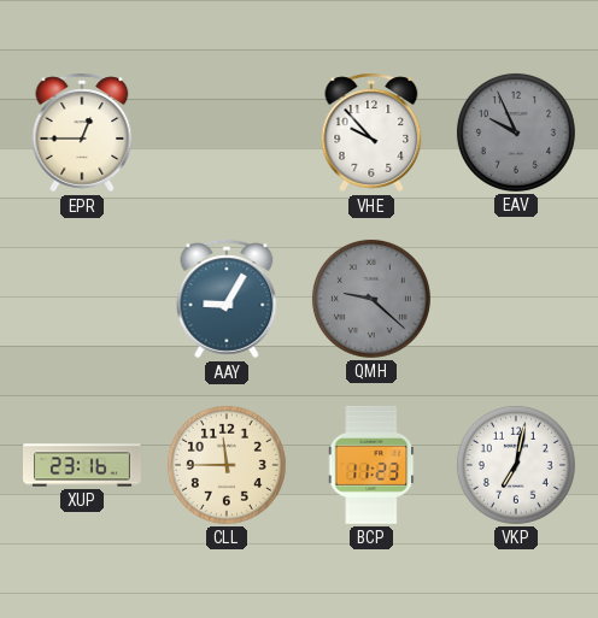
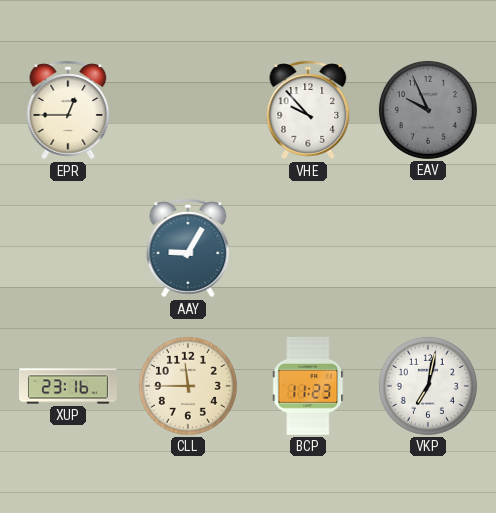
QMH: 9:22 -> none (371, 299)
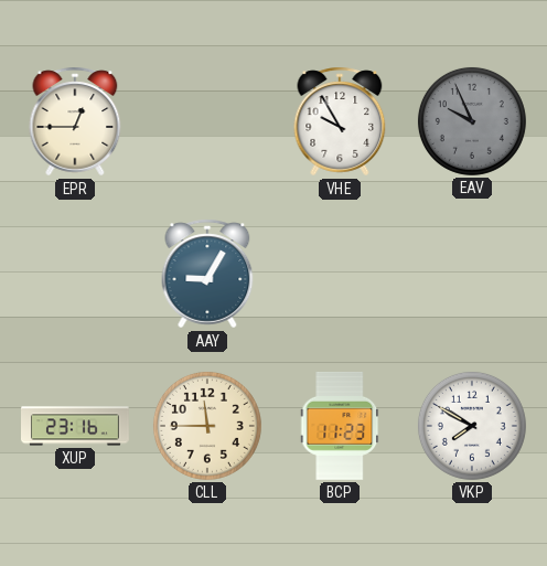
VHE: 9:53 -> 9:55 (340, 121)
VKP: 7:02 -> 7:50 (472, 426)
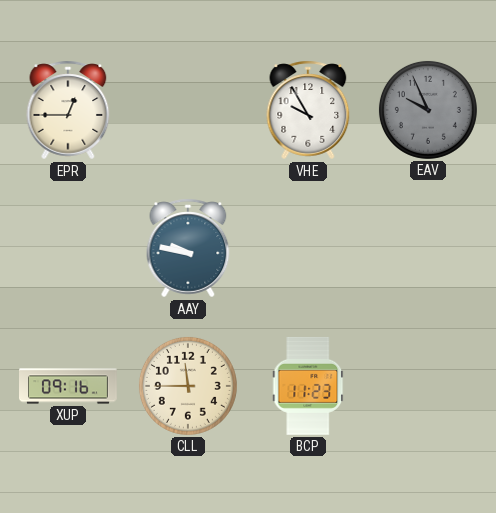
AAY: 9:05 -> 9:47 (188, 248)
XUP: 23:16 -> 09:16 (69, 386)
VKP: 7:50 -> none (472, 426)
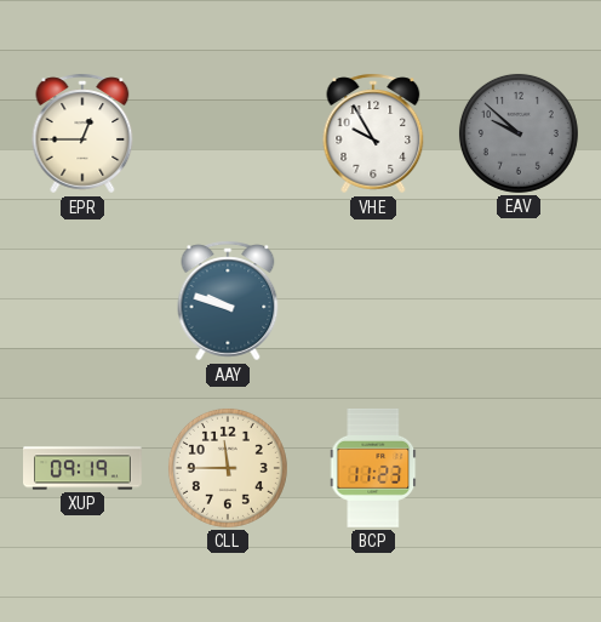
EAV: 9:56 -> 9:52 (519, 133)
AAY: 9:47 -> 9:48 (228, 301)
XUP: 09:16 -> 09:19 (84, 468)
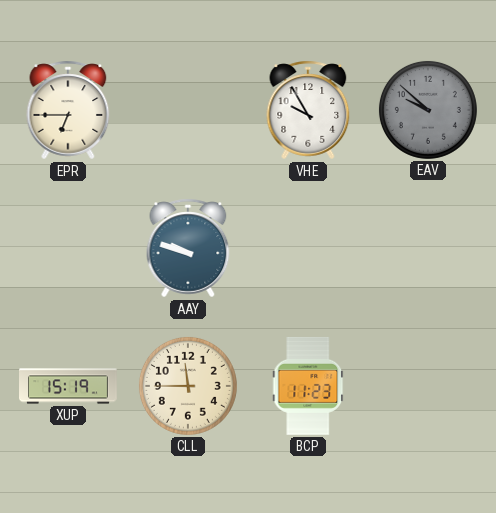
EPR: 12:45 -> 6:45 (68, 110)
XUP: 09:19 -> 15:19 (69, 386)
